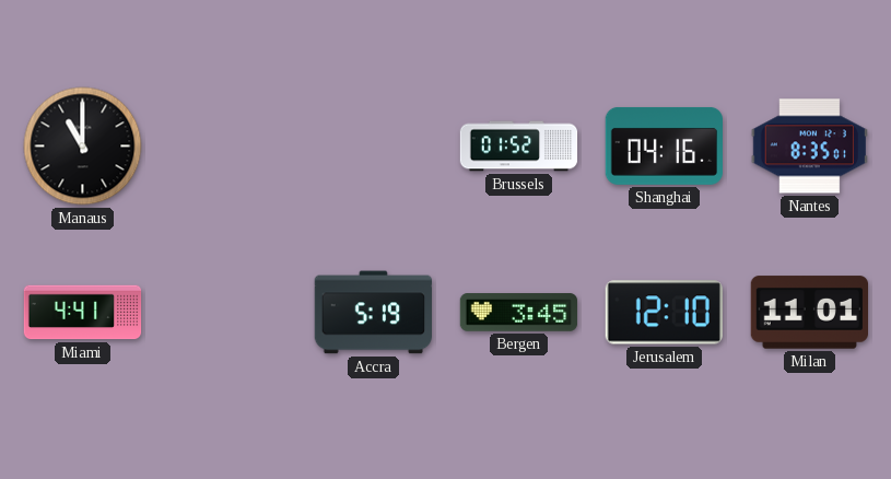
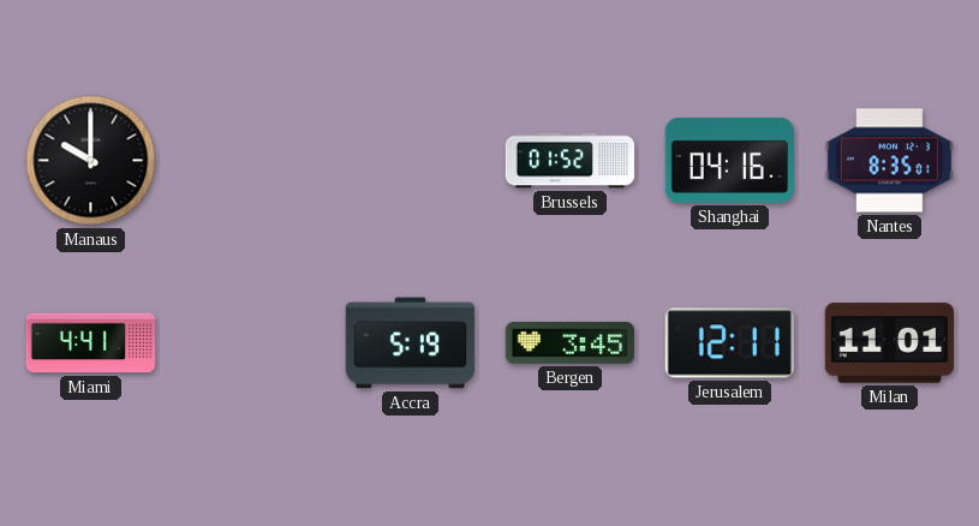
Manaus: 11:00 -> 10:00 (91, 161)
Jerusalem: 12:10 -> 12:11 (729, 343)
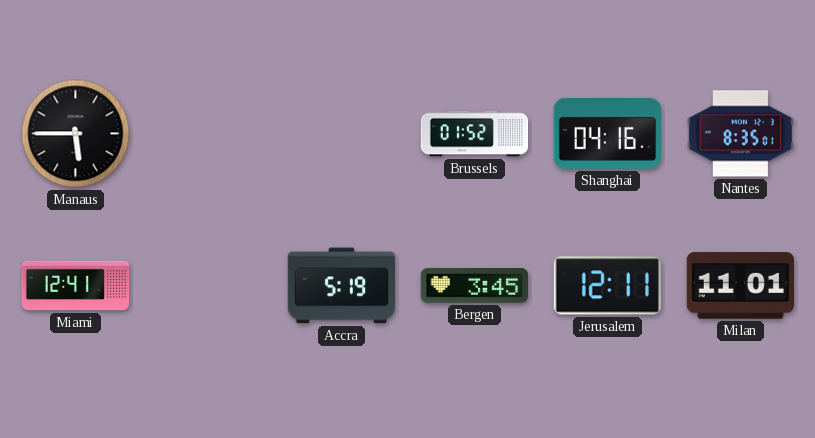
Manaus: 10:00 -> 5:45 (76, 134)
Miami: 4:41 -> 12:41 (76, 286)
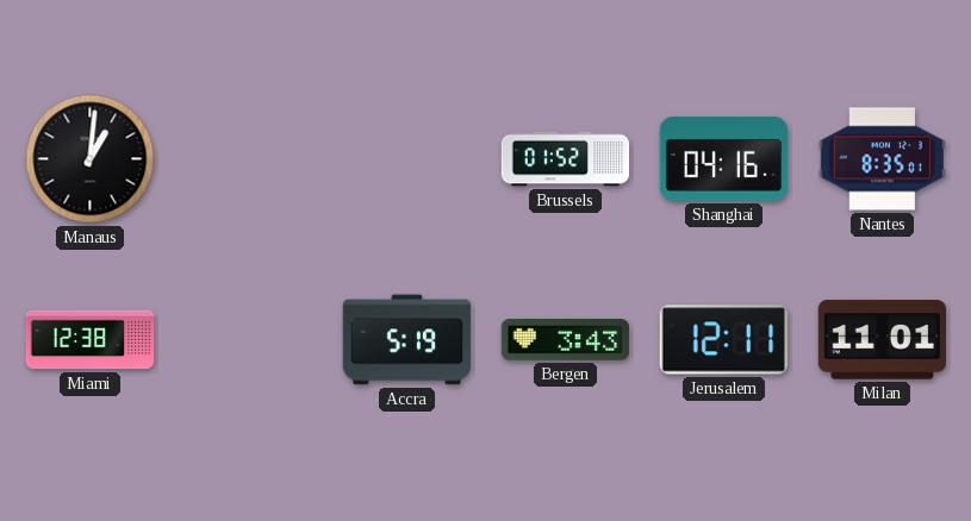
Manaus: 5:45 -> 1:01 (91, 159)
Miami: 12:41 -> 12:38 (91, 340)
Bergen: 3:45 -> 3:43 (566, 340)
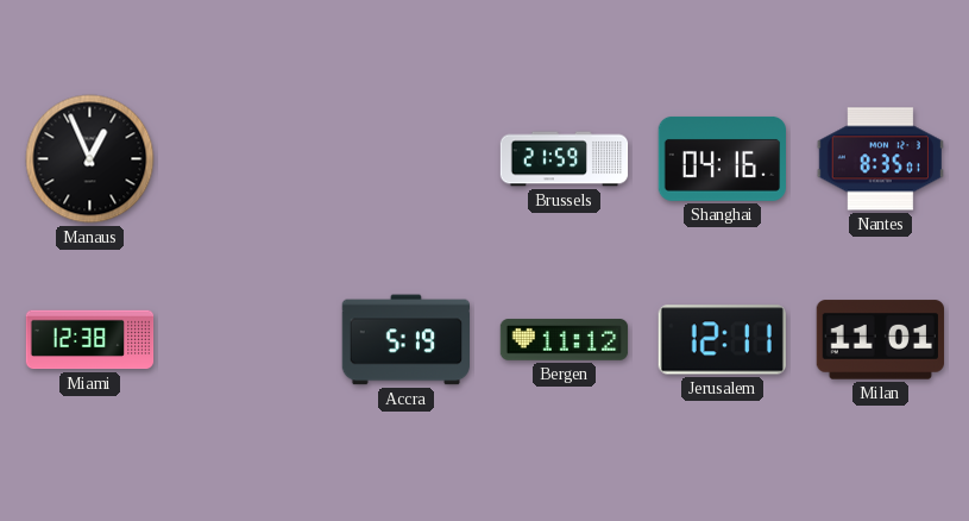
Manaus: 1:01 -> 12:56 (90, 159)
Brussels: 01:52 -> 21:59 (565, 159)
Bergen: 3:43 -> 11:12 (565, 340)
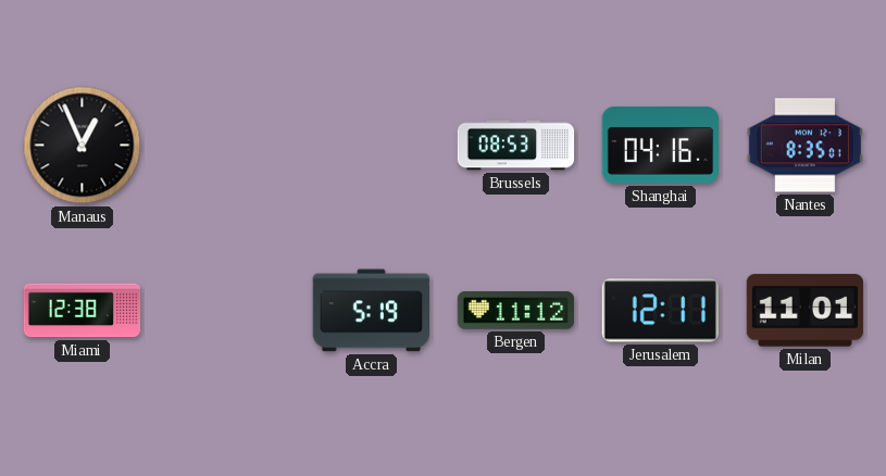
Brussels: 21:59 -> 08:53 (516, 146)
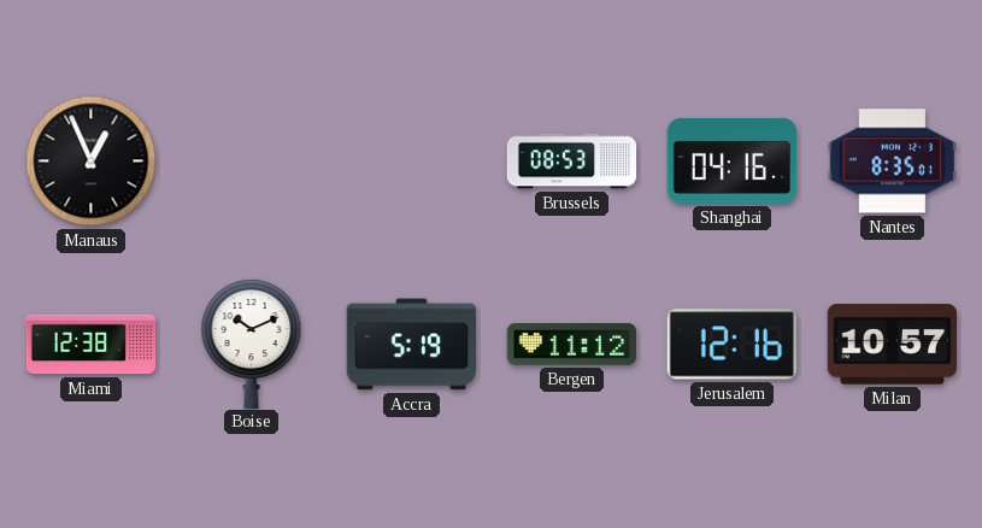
Boise: none -> 10:11 (252, 344)
Jerusalem: 12:11 -> 12:16 (731, 345)
Milan: 11:01 -> 10:57 (892, 345)
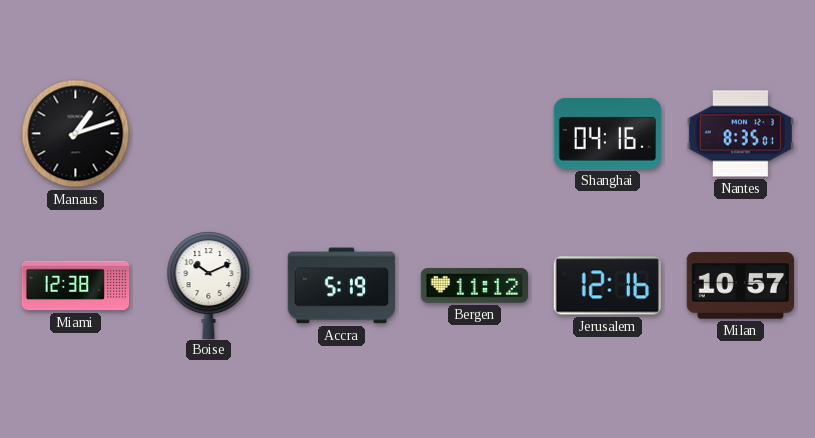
Manaus: 12:56 -> 1:12 (76, 134)
Brussels: 08:53 -> none (572, 162)
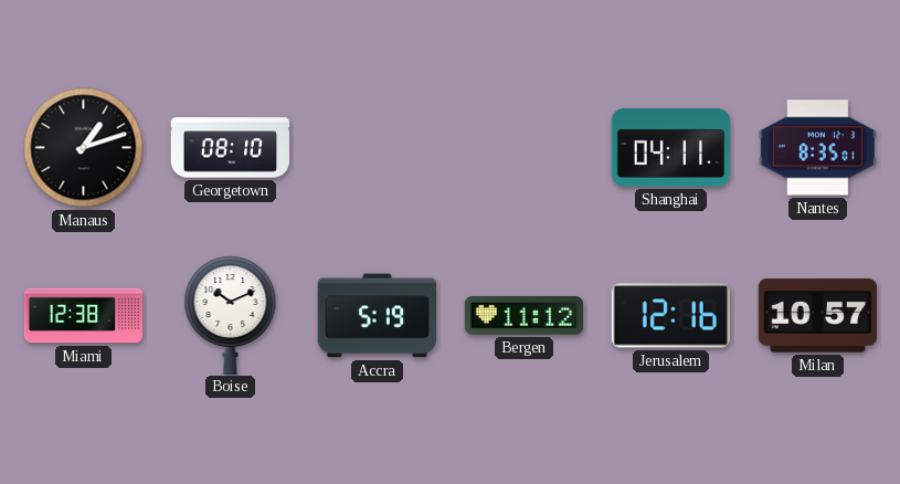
Georgetown: none -> 08:10 (231, 148)
Shanghai: 04:16 -> 04:11 (671, 147)
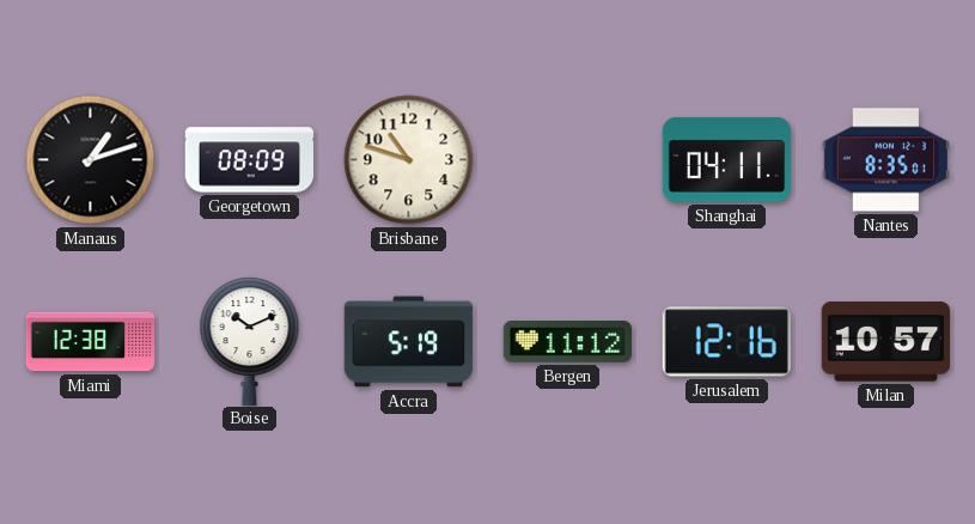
Georgetown: 08:10 -> 08:09 (250, 160)
Brisbane: none -> 10:48 (409, 160)
